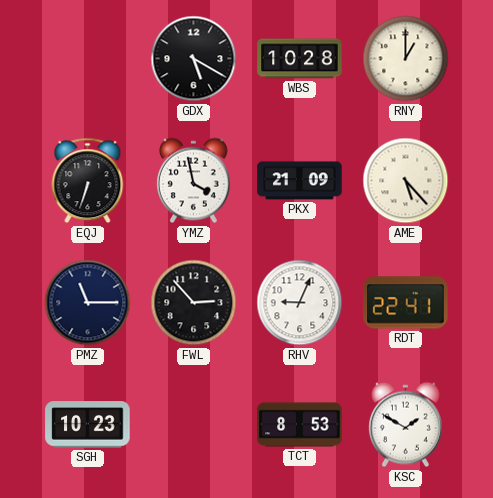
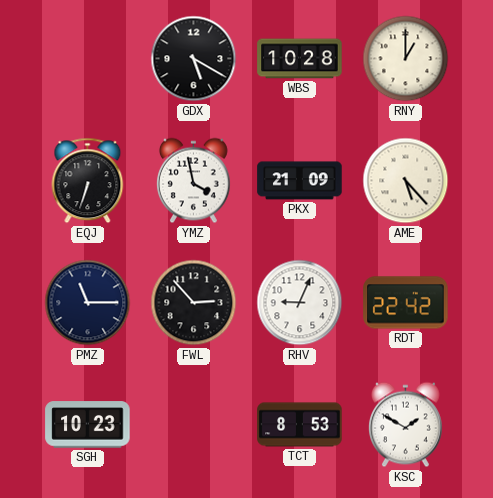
RDT: 22:41 -> 22:42 (406, 303)
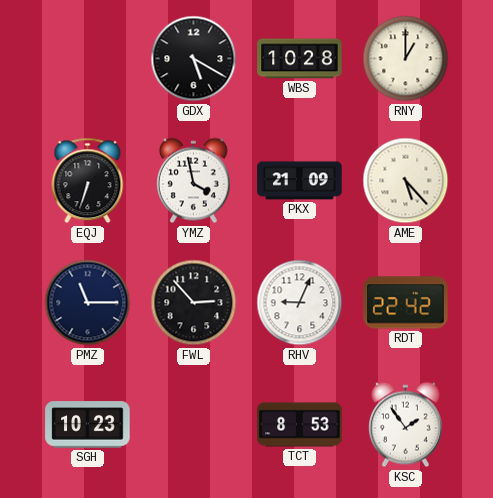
KSC: 1:50 -> 1:54 (405, 425)
